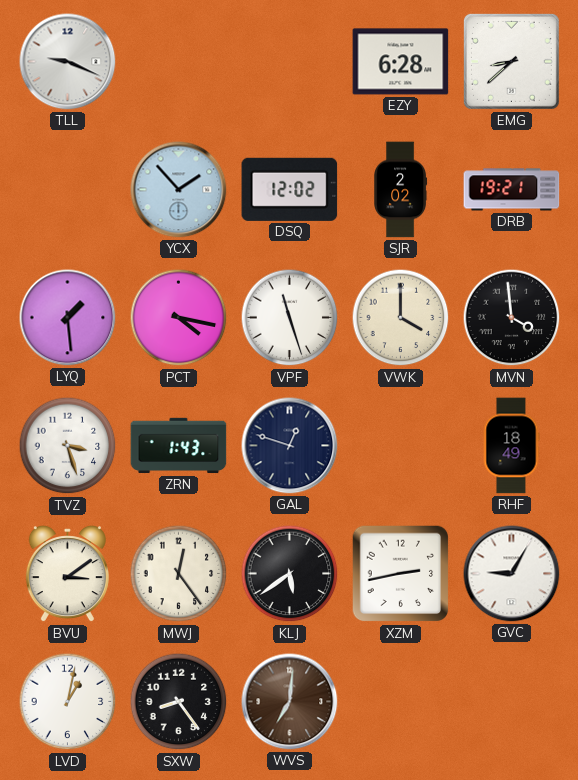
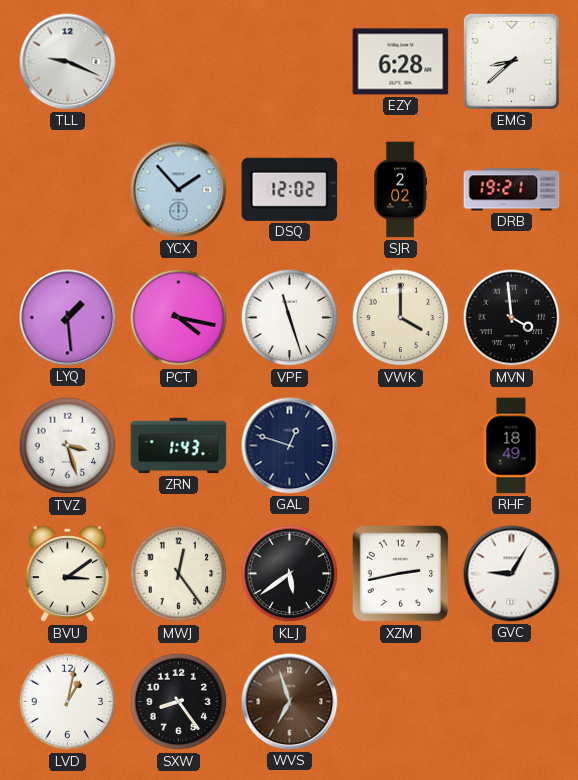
WVS: 7:01 -> 6:57 (290, 702)
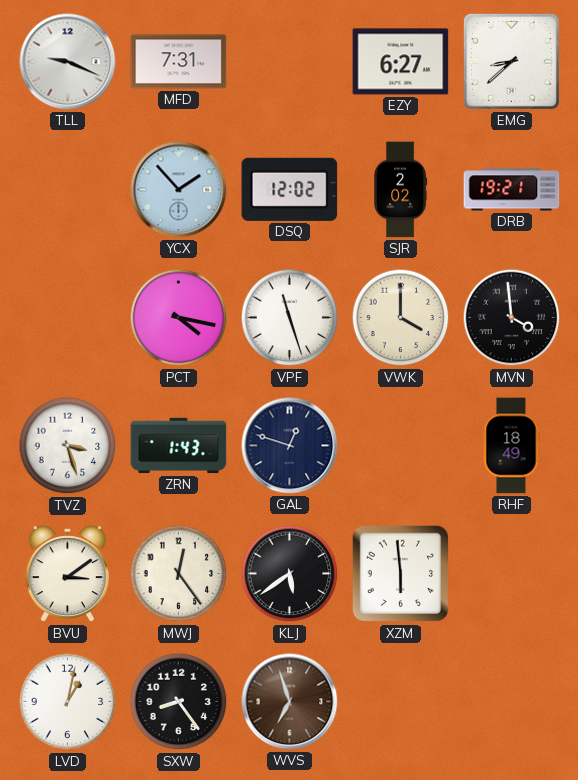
MFD: none -> 7:31 (179, 62)
EZY: 6:28 -> 6:27 (401, 62)
LYQ: 1:29 -> none (68, 318)
XZM: 2:43 -> 5:59 (401, 574)
GVC: 9:05 -> none (512, 574)
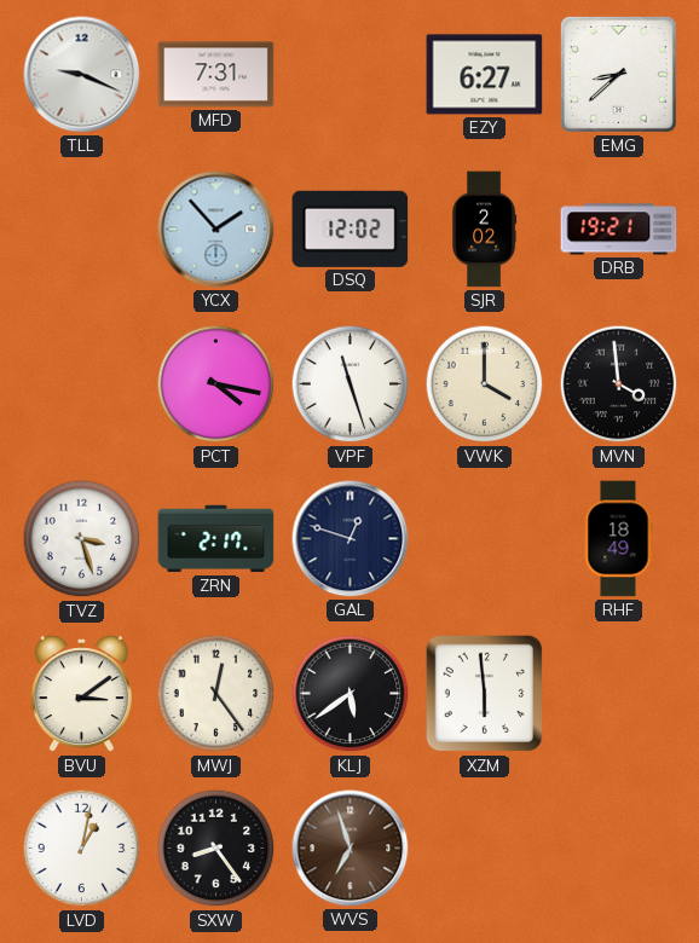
ZRN: 1:43 -> 2:17 (216, 539)
